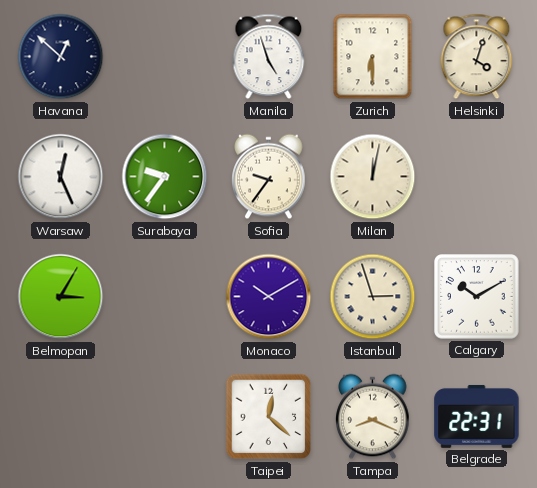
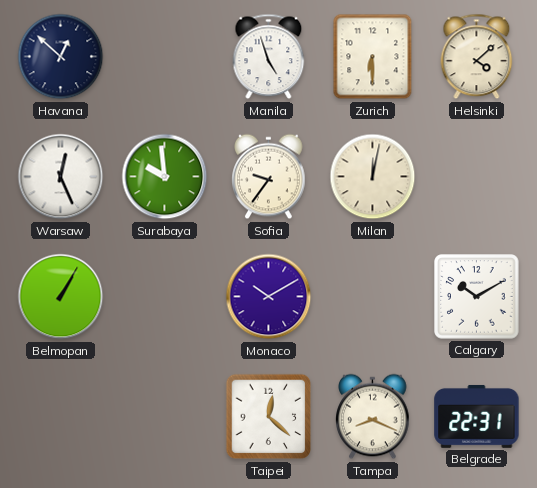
Helsinki: 4:03 -> 4:08 (477, 57)
Surabaya: 9:36 -> 9:59 (165, 177)
Belmopan: 3:05 -> 1:05 (61, 297)
Istanbul: 2:57 -> none (373, 297)
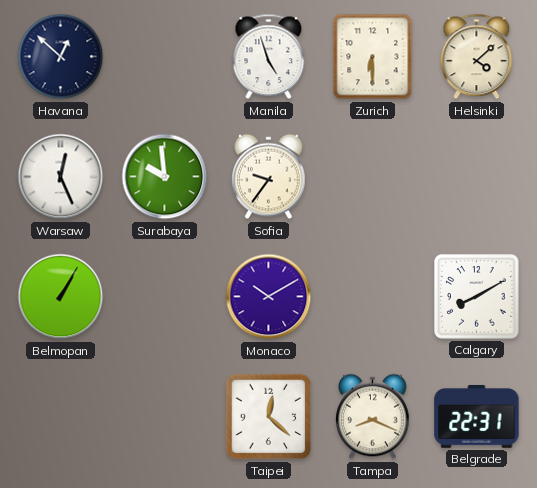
Milan: 12:02 -> none (373, 177)
Calgary: 10:10 -> 8:10 (477, 297)
